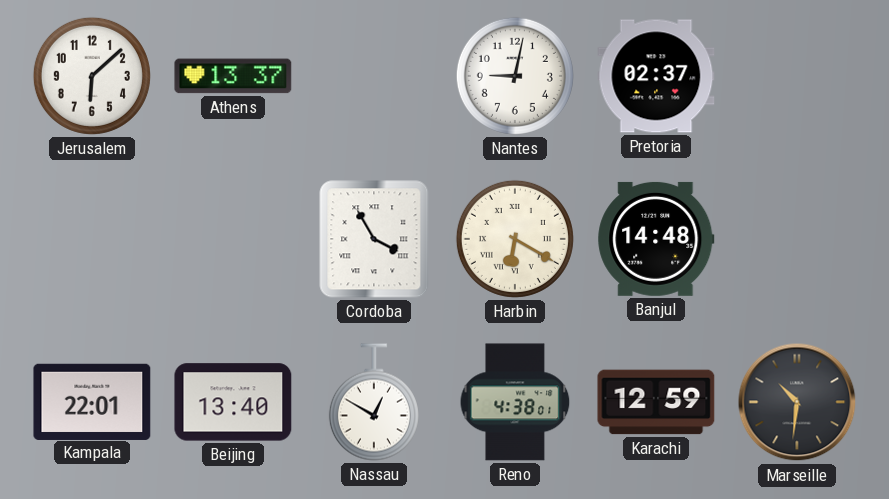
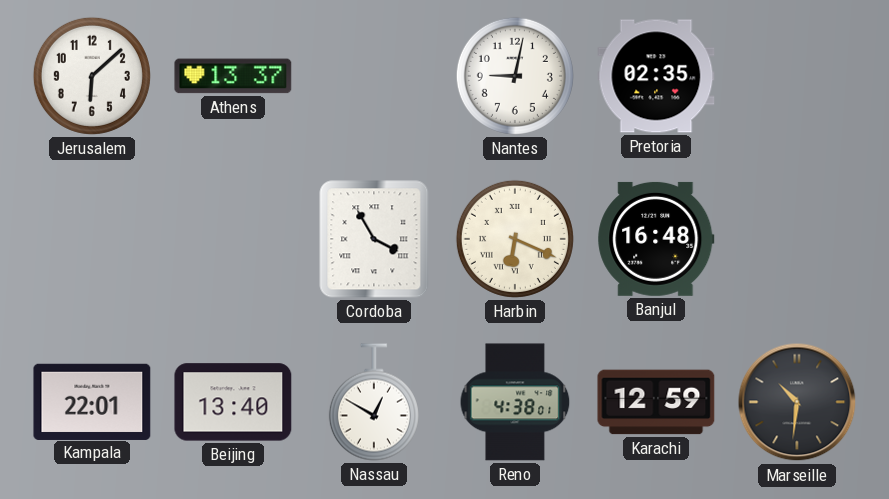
Pretoria: 02:37 -> 02:35 (656, 76)
Harbin: 6:20 -> 6:19 (515, 239)
Banjul: 14:48 -> 16:48 (656, 239)
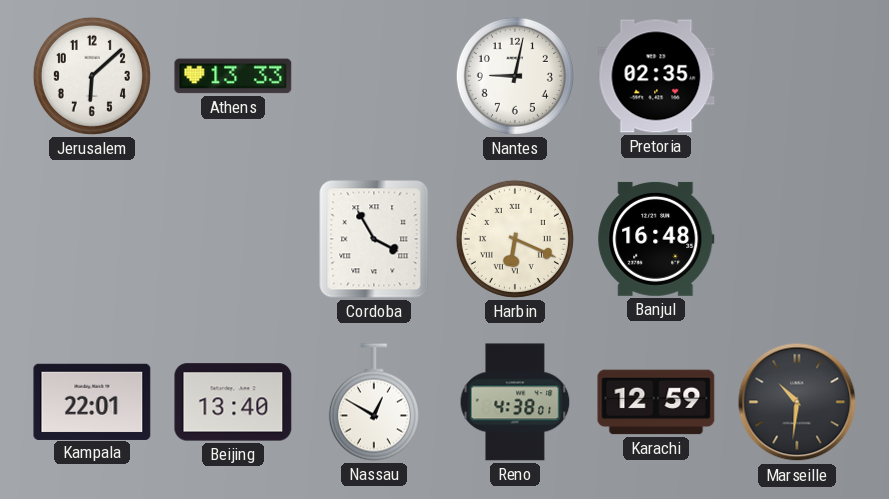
Athens: 13:37 -> 13:33 (233, 76)
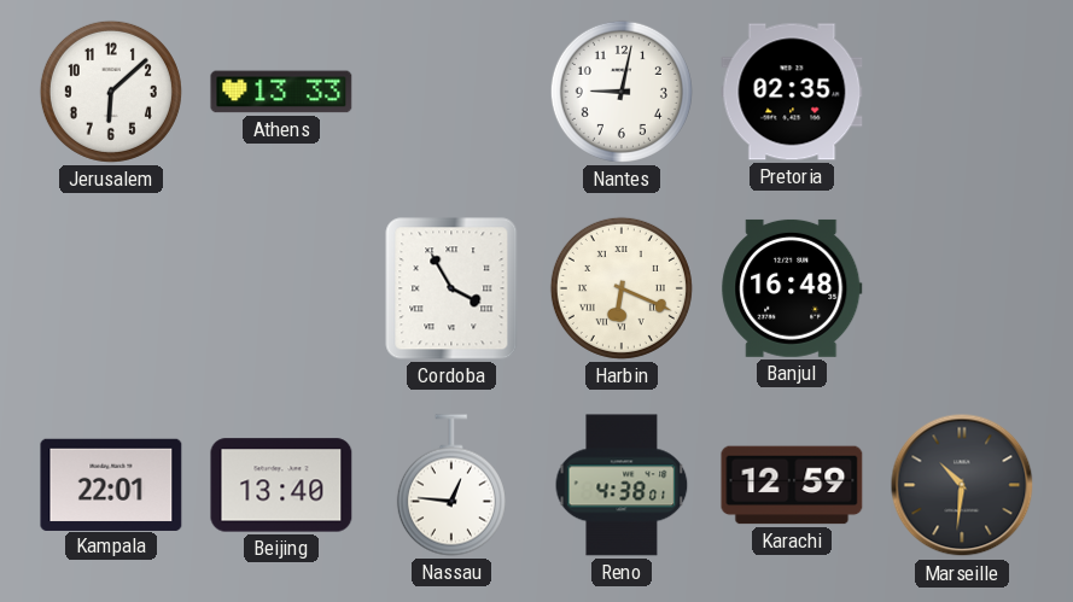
Nassau: 12:50 -> 12:46 (451, 485)
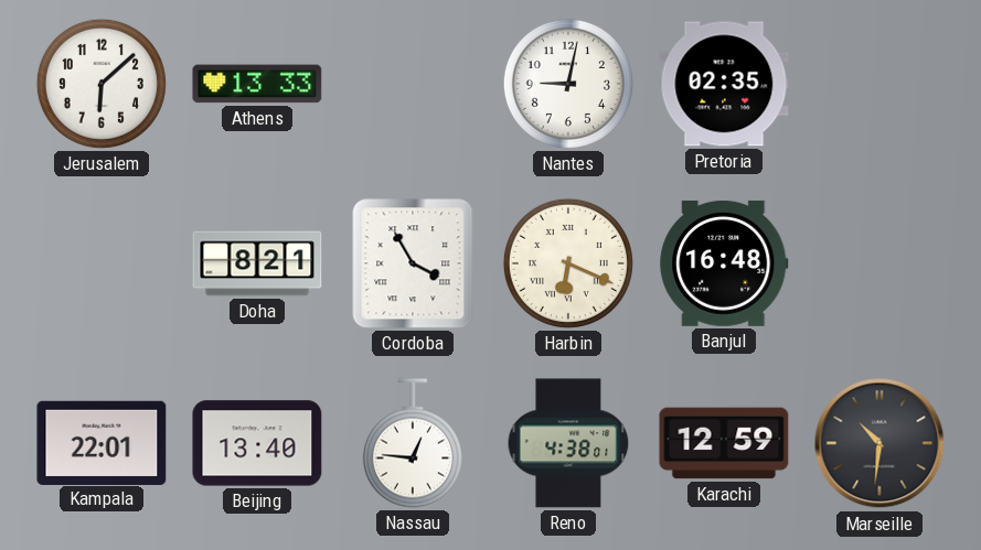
Doha: none -> 8:21 (257, 263)
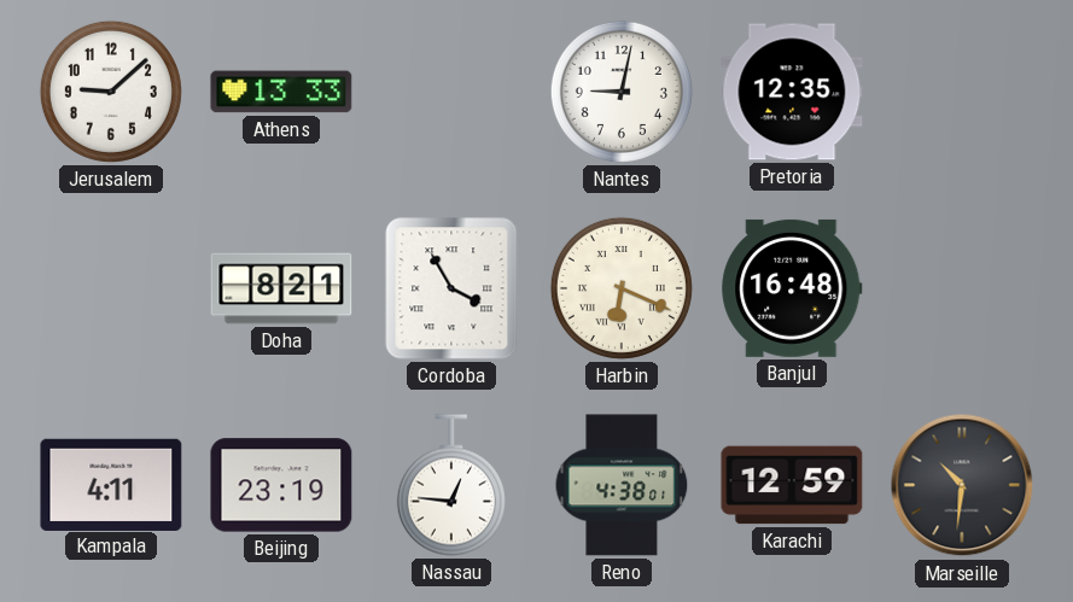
Jerusalem: 6:08 -> 9:08 (111, 92)
Pretoria: 02:35 -> 12:35 (792, 92)
Kampala: 22:01 -> 4:11 (111, 484)
Beijing: 13:40 -> 23:19 (281, 485)
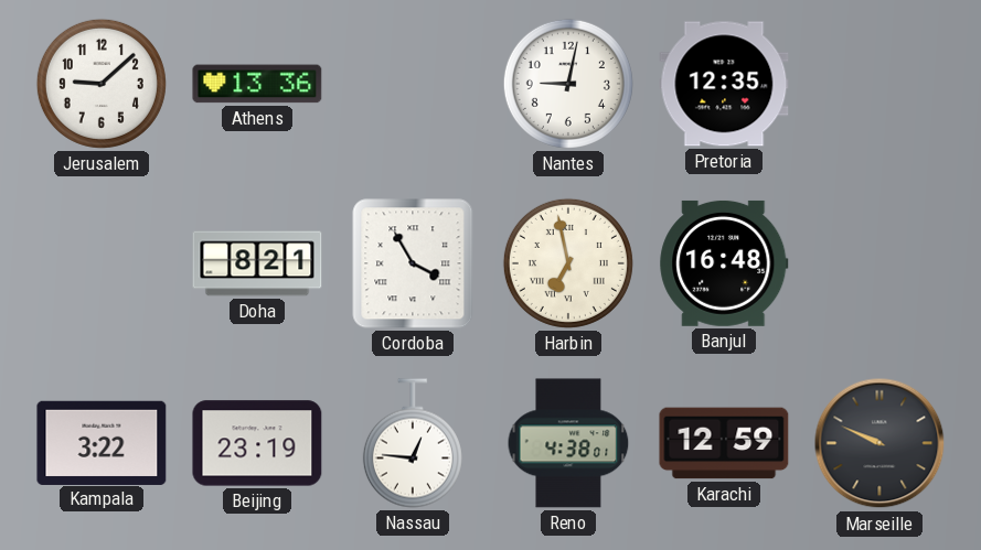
Athens: 13:33 -> 13:36 (257, 84)
Harbin: 6:19 -> 6:58 (568, 263)
Kampala: 4:11 -> 3:22 (102, 442)
Marseille: 10:31 -> 9:49 (879, 443)
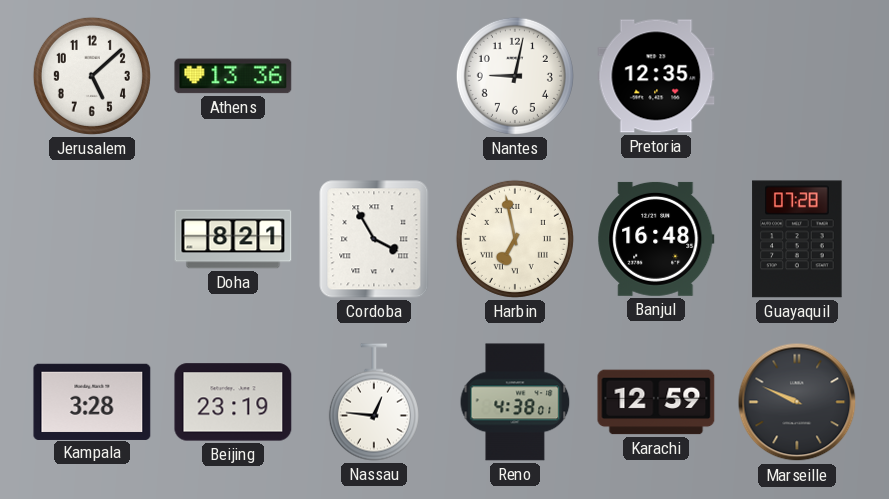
Jerusalem: 9:08 -> 5:08 (92, 76)
Guayaquil: none -> 07:28 (797, 239)
Kampala: 3:22 -> 3:28 (92, 401)
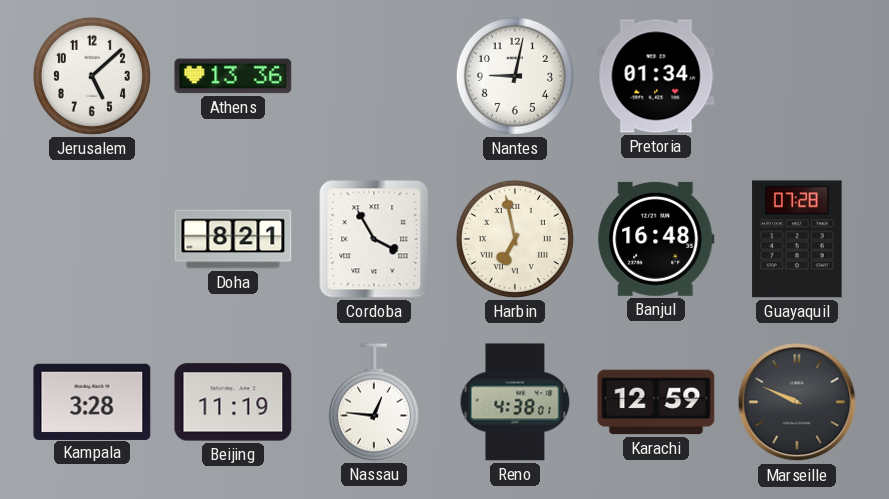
Pretoria: 12:35 -> 01:34 (656, 76)
Beijing: 23:19 -> 11:19 (233, 402)
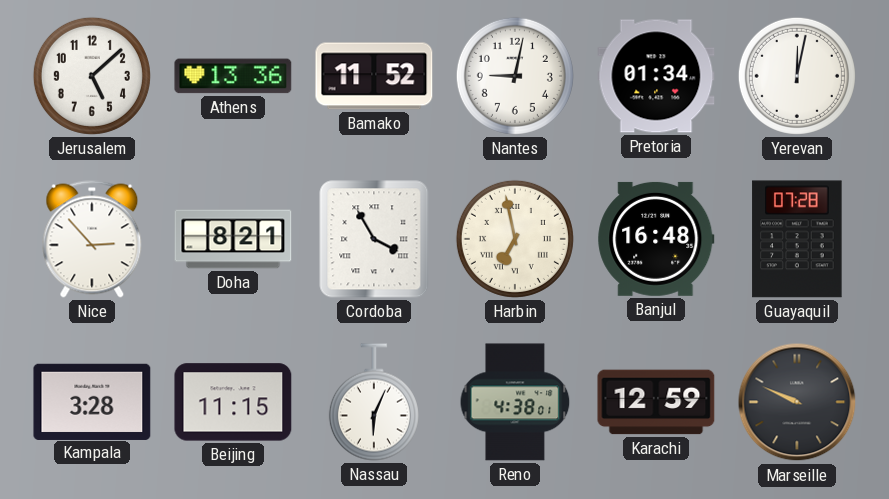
Bamako: none -> 11:52 (374, 76)
Yerevan: none -> 12:02 (797, 76)
Nice: none -> 2:53 (92, 239)
Beijing: 11:19 -> 11:15 (233, 402)
Nassau: 12:46 -> 6:04 (374, 402)
